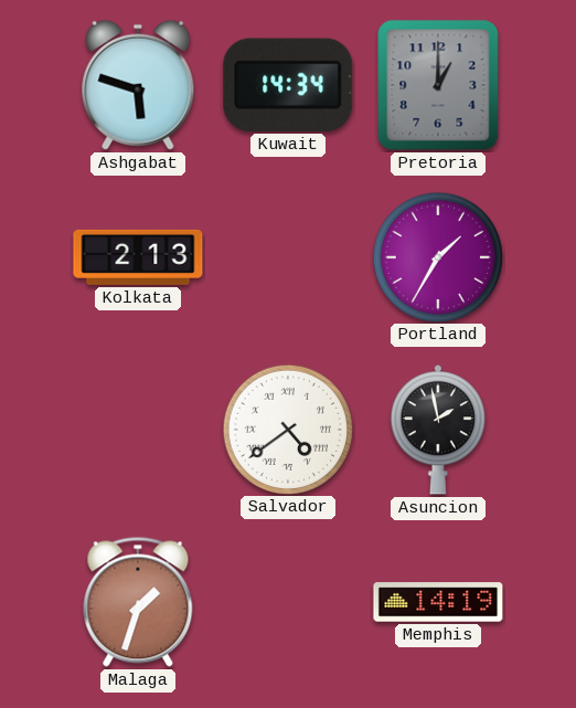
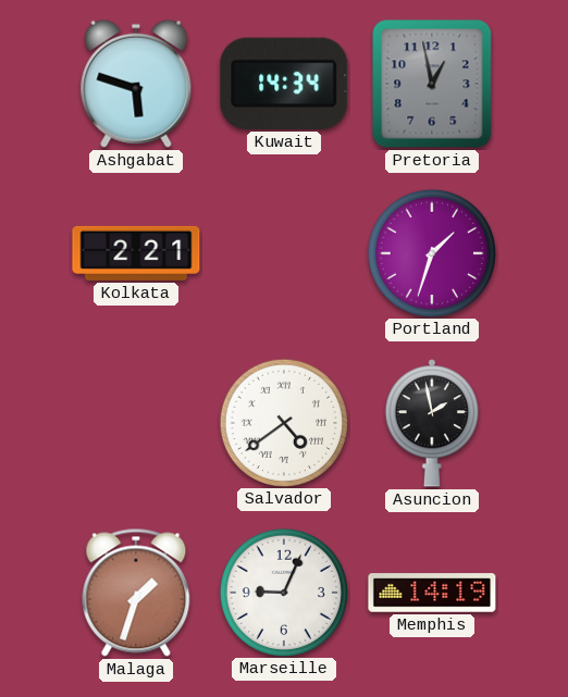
Pretoria: 1:00 -> 12:58 (432, 84)
Kolkata: 2:13 -> 2:21 (136, 253)
Portland: 1:35 -> 1:33 (431, 252)
Marseille: none -> 9:04 (283, 592)
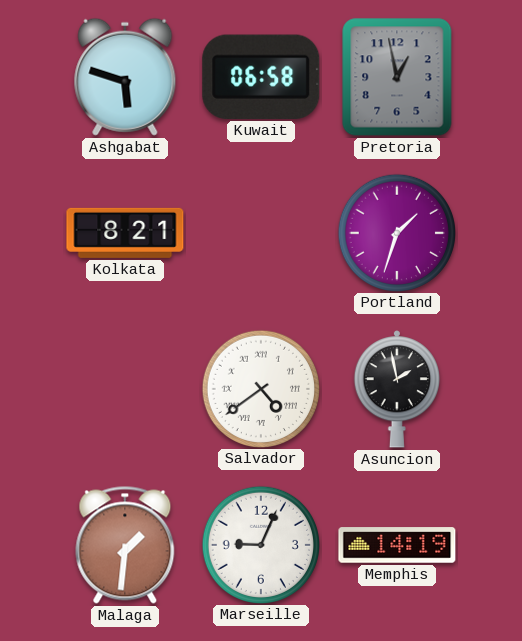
Kuwait: 14:34 -> 06:58 (261, 77)
Kolkata: 2:21 -> 8:21 (125, 233)
Malaga: 1:33 -> 1:31 (125, 545)
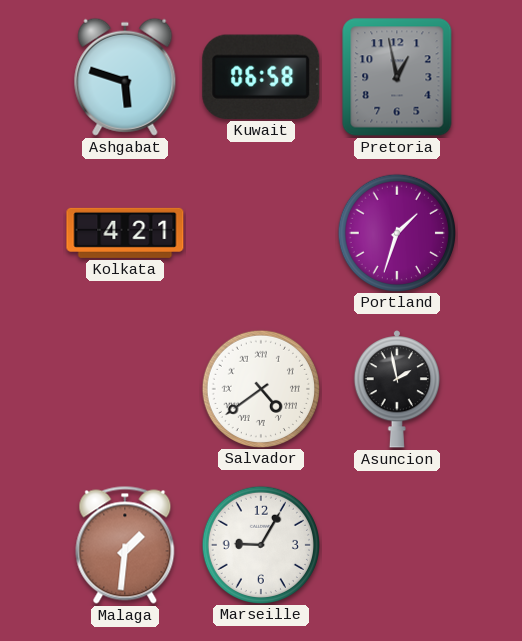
Kolkata: 8:21 -> 4:21 (125, 233)
Marseille: 9:04 -> 9:05 (260, 544)
Memphis: 14:19 -> none (397, 545)
